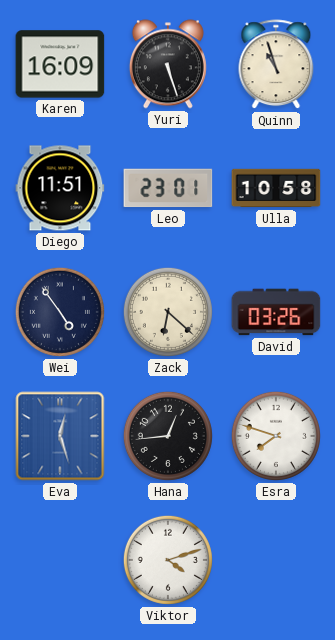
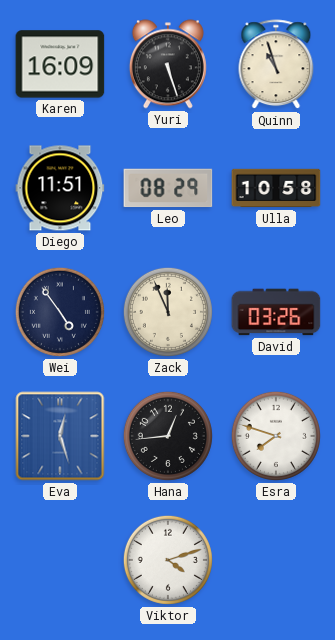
Leo: 23:01 -> 08:29 (168, 188)
Zack: 6:22 -> 11:56 (168, 312)
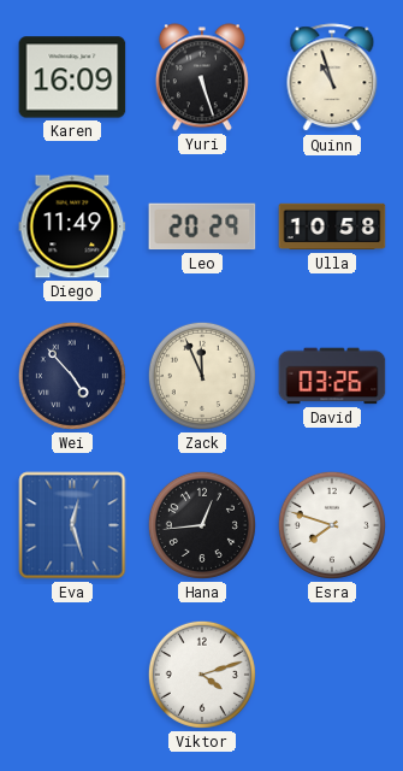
Diego: 11:51 -> 11:49 (72, 226)
Leo: 08:29 -> 20:29 (202, 226)
Wei: 4:54 -> 4:53 (72, 376)
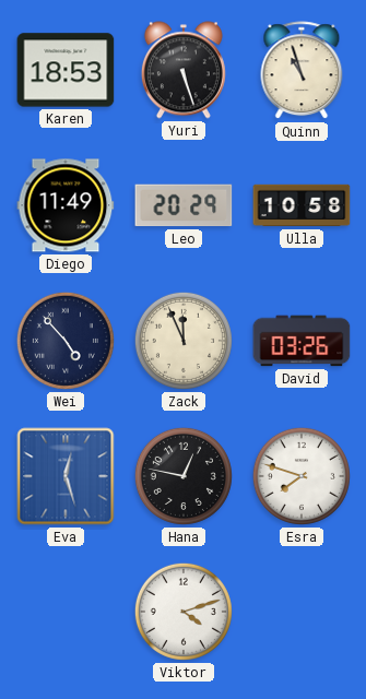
Karen: 16:09 -> 18:53 (66, 70)
Hana: 12:44 -> 12:47 (184, 476)
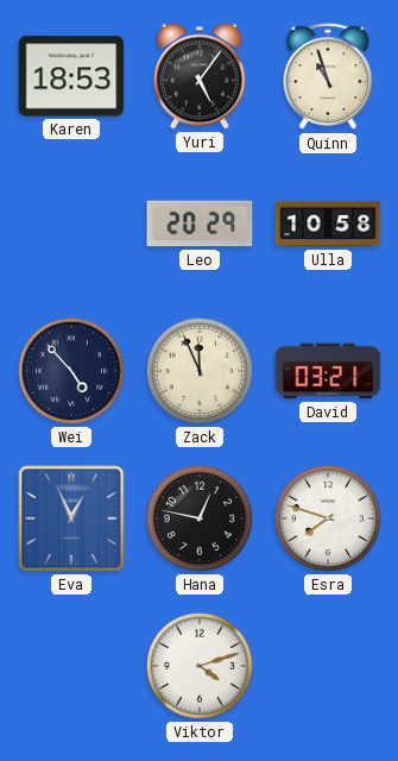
Yuri: 5:27 -> 5:06 (200, 76)
Diego: 11:49 -> none (66, 205)
David: 03:26 -> 03:21 (328, 371)
Eva: 12:27 -> 12:56 (71, 518)
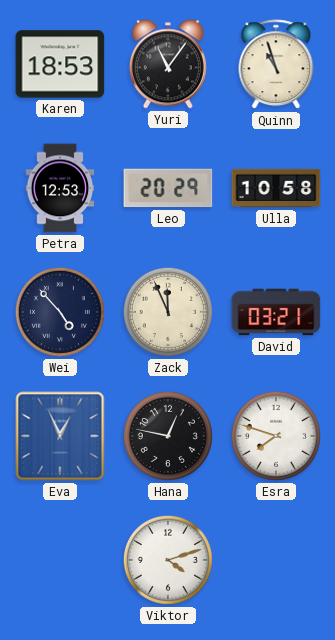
Yuri: 5:06 -> 11:06 (168, 64)
Petra: none -> 12:53 (60, 188)
